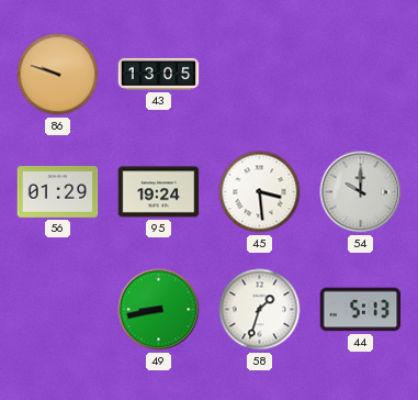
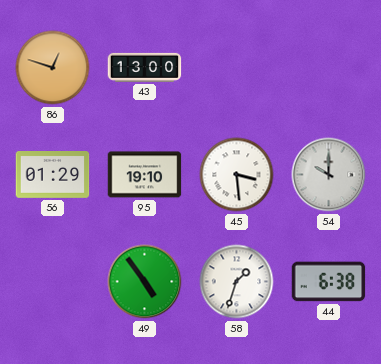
86: 9:48 -> 12:48 (53, 68)
43: 13:05 -> 13:00 (145, 67)
95: 19:24 -> 19:10 (145, 175)
49: 8:43 -> 4:54 (145, 282)
44: 5:13 -> 6:38 (329, 282)
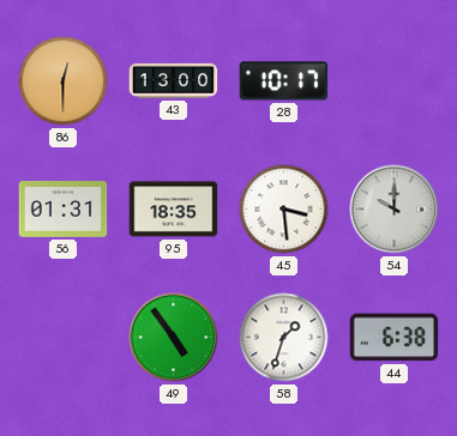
86: 12:48 -> 12:30 (64, 81)
28: none -> 10:17 (284, 81)
56: 01:29 -> 01:31 (64, 210)
95: 19:10 -> 18:35 (174, 210)
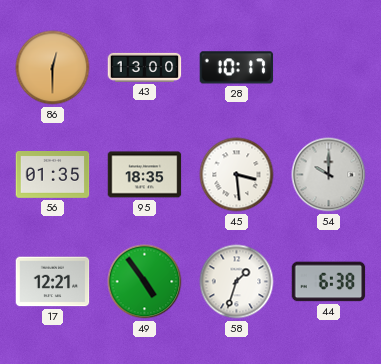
56: 01:31 -> 01:35 (53, 175)
17: none -> 12:21 (53, 282)
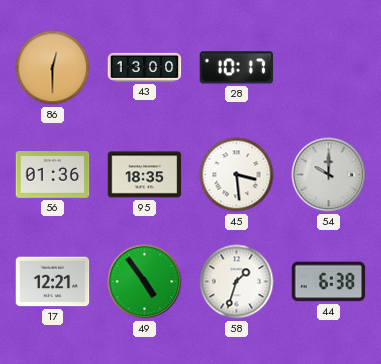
56: 01:35 -> 01:36 (53, 175)
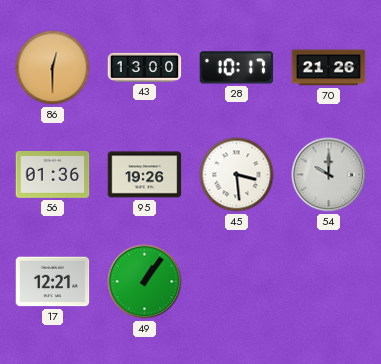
70: none -> 21:26 (329, 68)
95: 18:35 -> 19:26 (145, 175)
49: 4:54 -> 1:06 (145, 282)
58: 1:33 -> none (237, 282)
44: 6:38 -> none (329, 282)
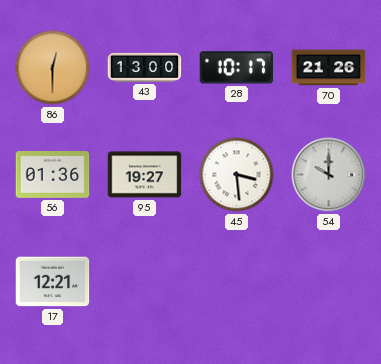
95: 19:26 -> 19:27 (145, 175)
49: 1:06 -> none (145, 282)
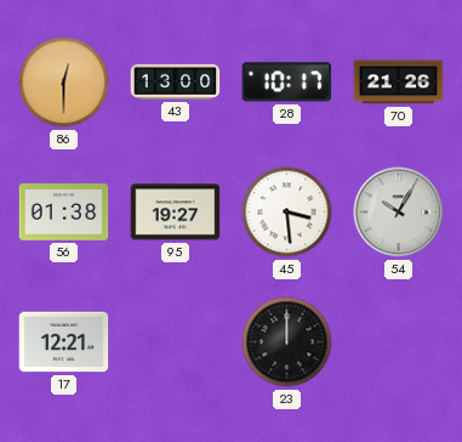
56: 01:36 -> 01:38 (64, 212)
54: 10:00 -> 10:05 (399, 212)
23: none -> 12:00 (287, 342)
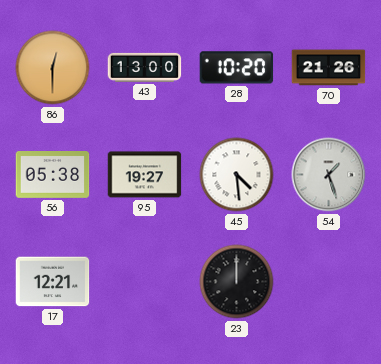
28: 10:17 -> 10:20 (237, 68)
56: 01:38 -> 05:38 (53, 175)
45: 3:29 -> 4:29 (237, 175)
54: 10:05 -> 1:27 (329, 175)
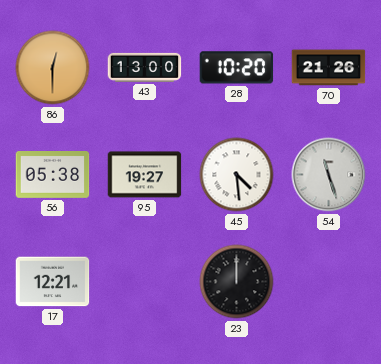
54: 1:27 -> 11:27 (329, 175)
